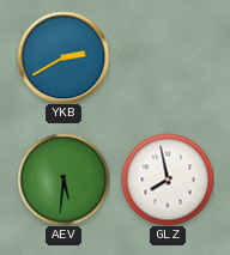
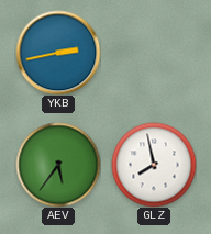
YKB: 2:40 -> 2:43 (58, 53)
AEV: 5:31 -> 5:36 (58, 165)
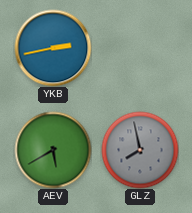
AEV: 5:36 -> 5:40 (53, 150)
GLZ dial: white -> grey (140, 150)
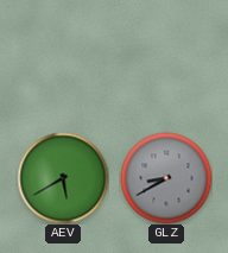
YKB: 2:43 -> none (53, 48)
GLZ: 7:58 -> 8:40 (166, 178)
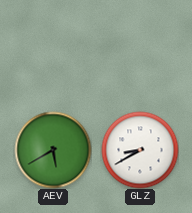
GLZ dial: grey -> white (140, 150)
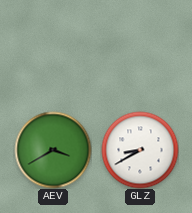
AEV: 5:40 -> 3:40 (53, 150)
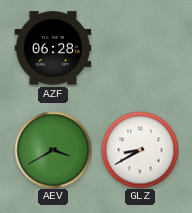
AZF: none -> 06:28 (53, 48)
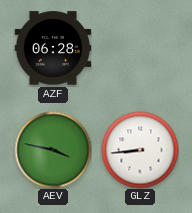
AEV: 3:40 -> 3:47 (53, 150)
GLZ: 8:40 -> 8:44 (140, 150)
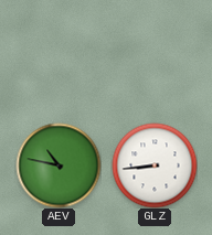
AZF: 06:28 -> none (53, 48)
AEV: 3:47 -> 10:47 (59, 165)
